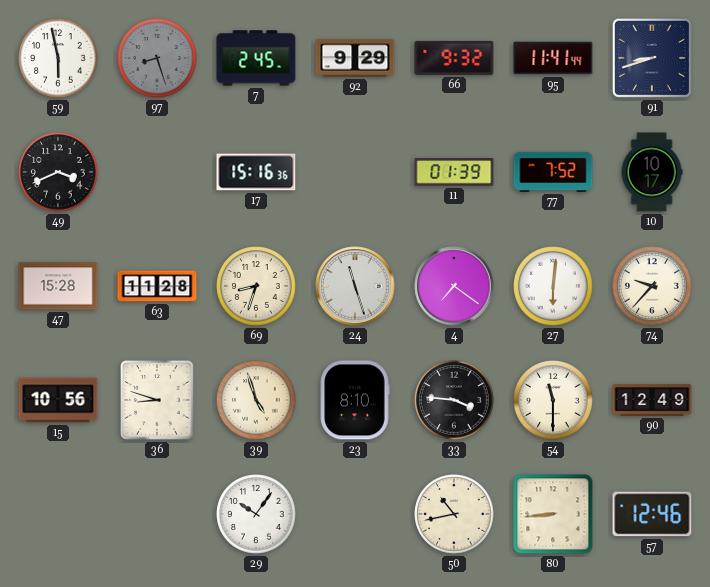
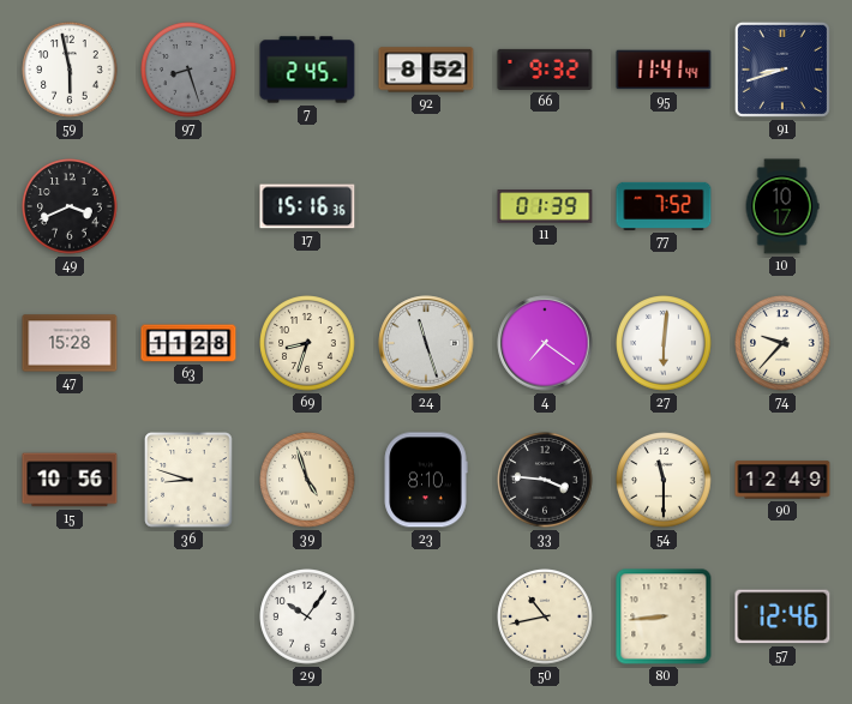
92: 9:29 -> 8:52 (426, 70)
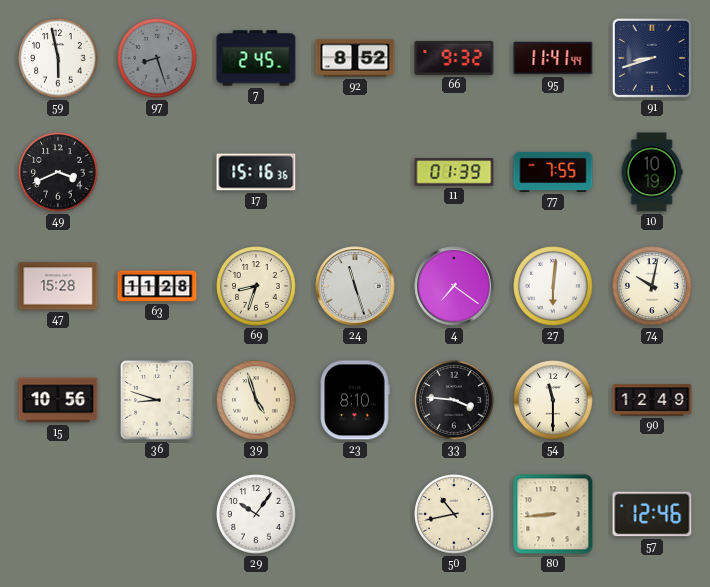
77: 7:52 -> 7:55 (553, 172)
10: 10:17 -> 10:19 (652, 172)
74: 9:37 -> 10:02 (652, 286)
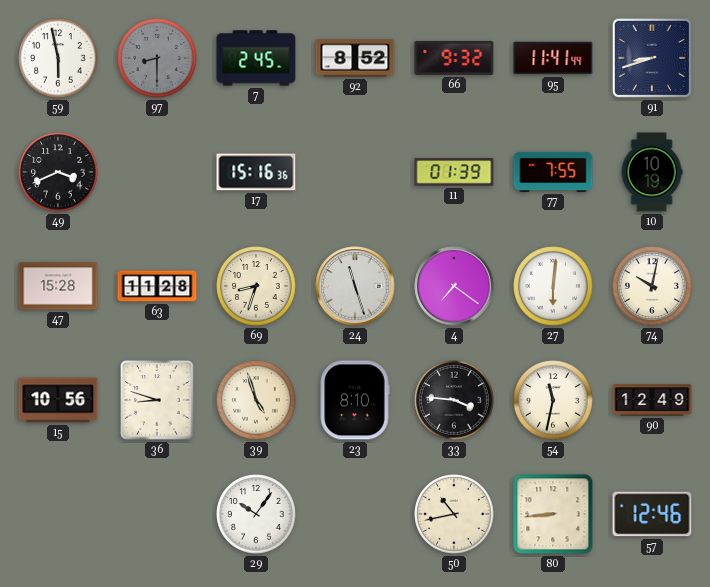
97: 8:27 -> 8:30 (157, 58)
54: 11:30 -> 11:32 (553, 400)
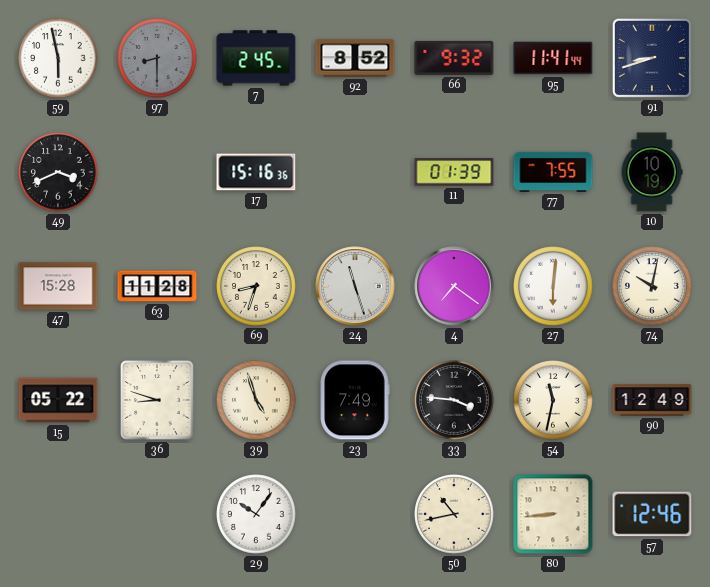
15: 10:56 -> 05:22 (58, 400)
23: 8:10 -> 7:49 (355, 400)
